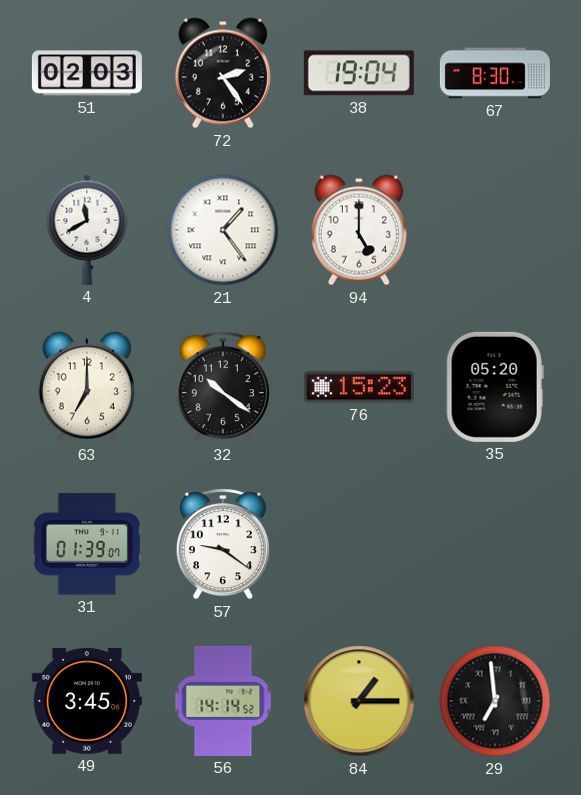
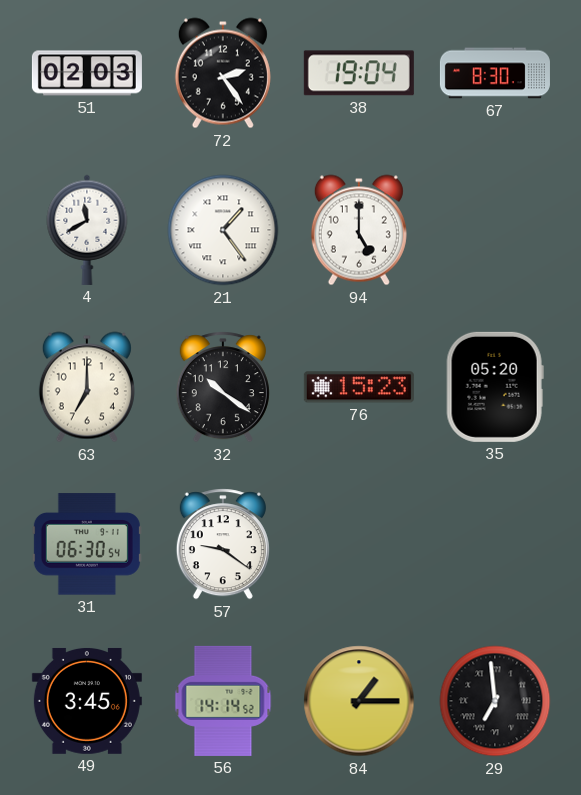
31: 01:39 -> 06:30 (87, 544)
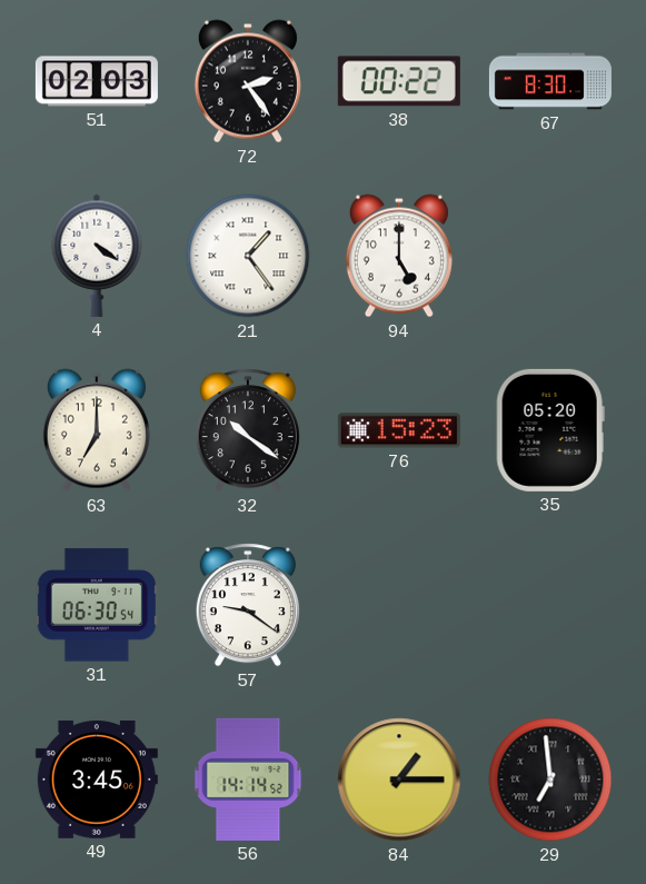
38: 19:04 -> 00:22 (399, 81)
4: 11:40 -> 4:21 (97, 256)
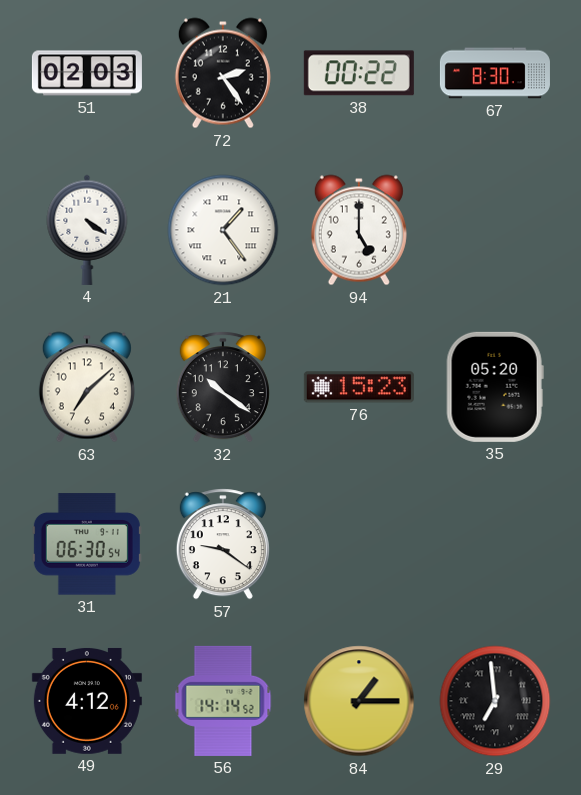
63: 7:00 -> 7:08 (87, 387)
49: 3:45 -> 4:12 (87, 701)
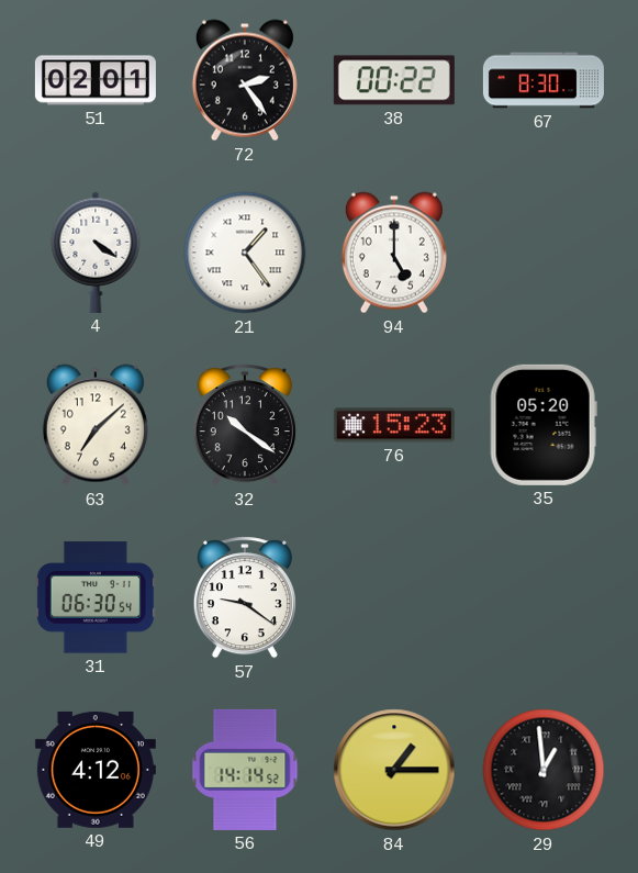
51: 02:03 -> 02:01 (96, 80)
29: 6:59 -> 12:59 (544, 770)
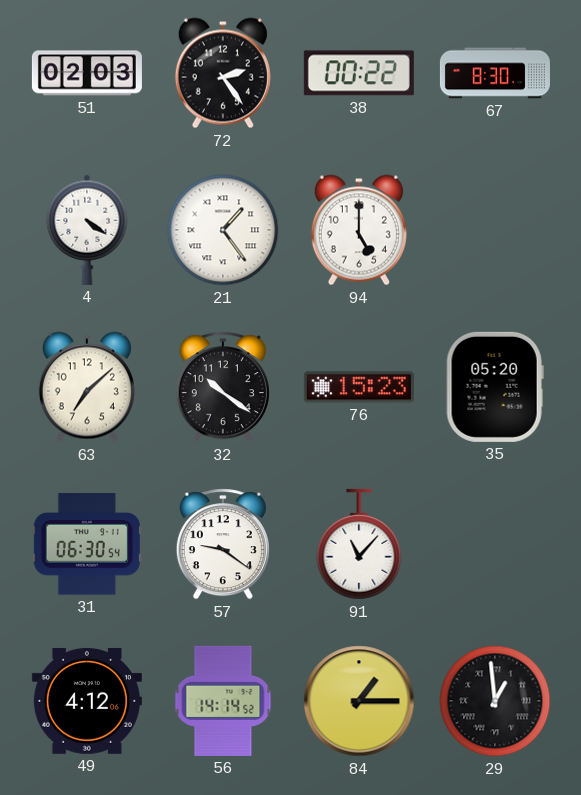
51: 02:01 -> 02:03 (87, 73)
91: none -> 11:07 (359, 544)
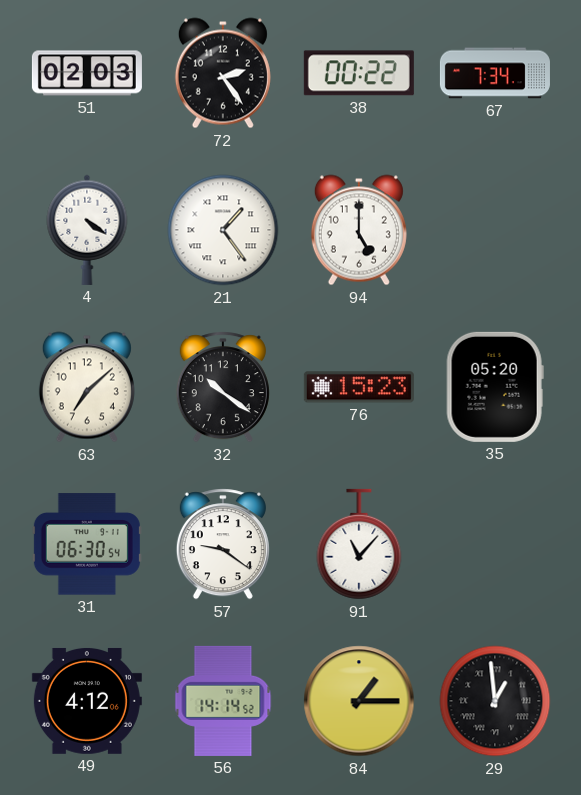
67: 8:30 -> 7:34 (495, 73)
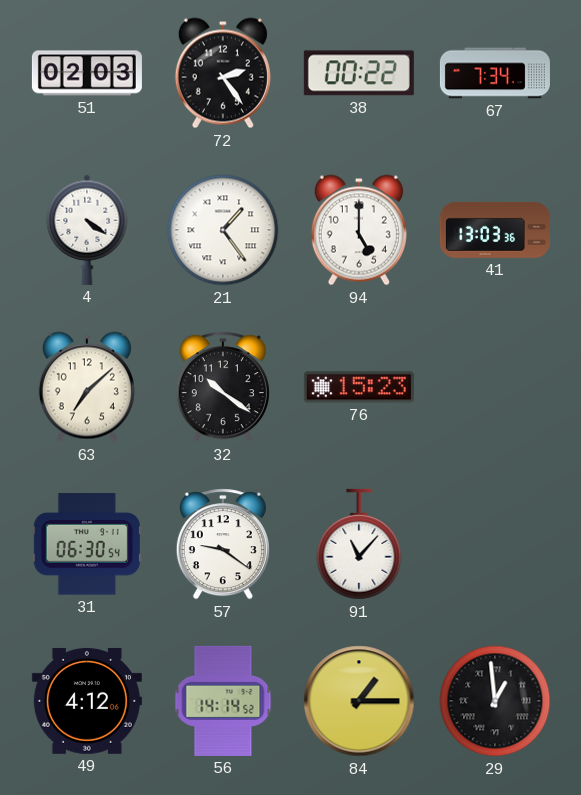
41: none -> 13:03 (495, 230)
35: 05:20 -> none (495, 387)
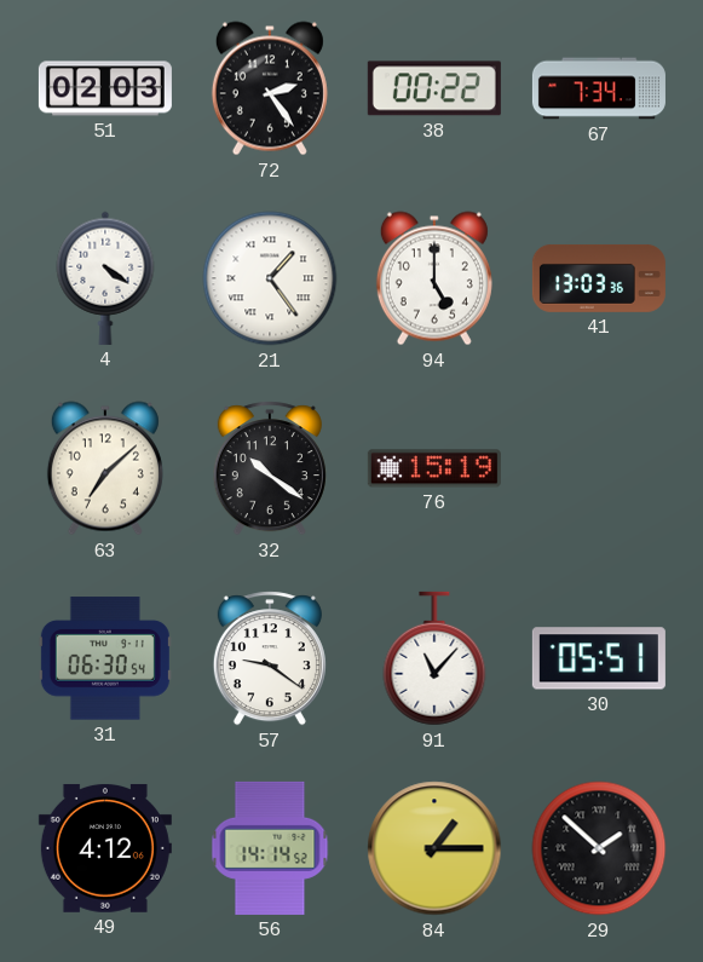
76: 15:23 -> 15:19 (434, 468)
30: none -> 05:51 (599, 658)
29: 12:59 -> 1:52 (599, 848)
